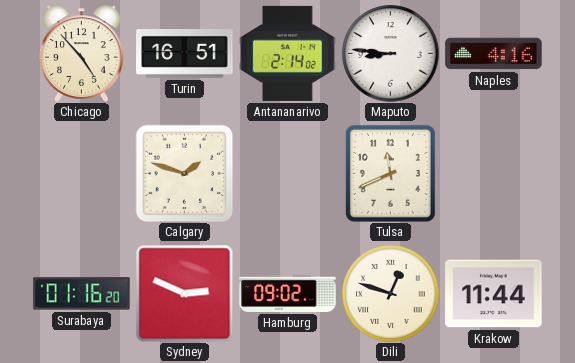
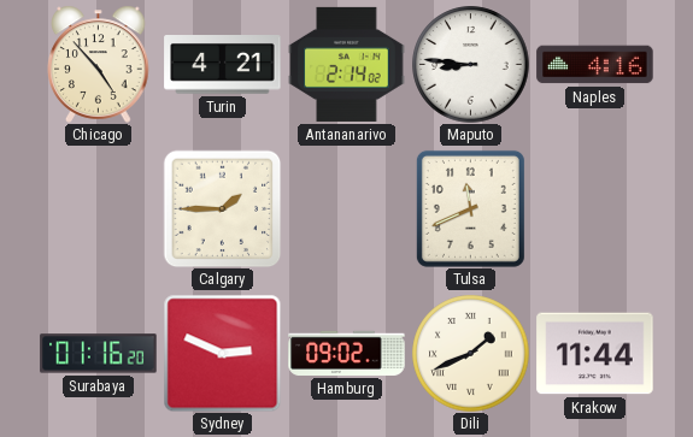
Turin: 16:51 -> 4:21 (223, 65)
Calgary: 1:48 -> 1:45 (222, 208)
Dili: 12:48 -> 1:41 (471, 354)
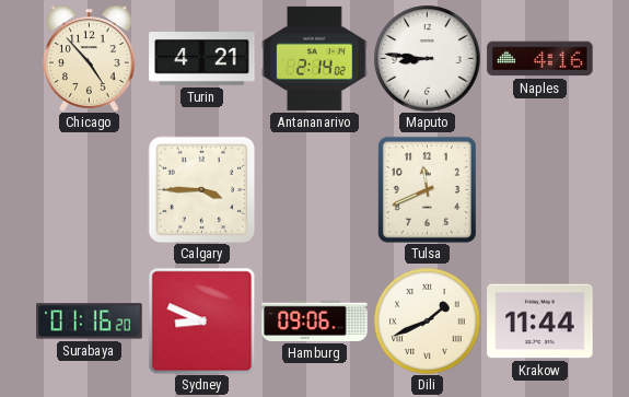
Calgary: 1:45 -> 3:45 (201, 189)
Sydney: 2:49 -> 8:49 (201, 320)
Hamburg: 09:02 -> 09:06 (315, 320)
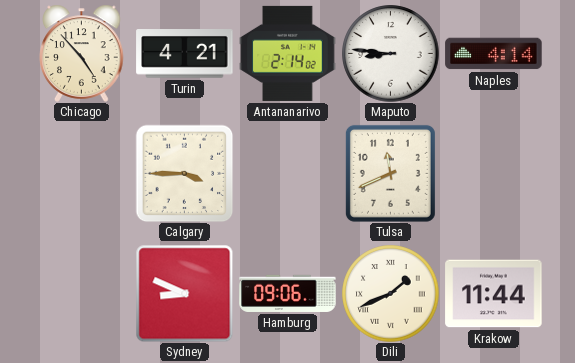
Naples: 4:16 -> 4:14 (494, 54)
Surabaya: 01:16 -> none (90, 322)
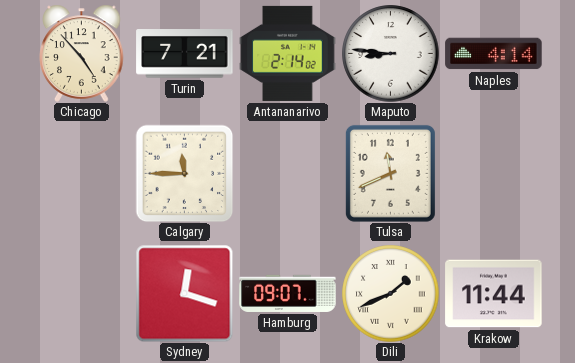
Turin: 4:21 -> 7:21 (185, 54)
Calgary: 3:45 -> 11:45 (184, 173)
Sydney: 8:49 -> 12:18 (184, 293)
Hamburg: 09:06 -> 09:07 (288, 293)
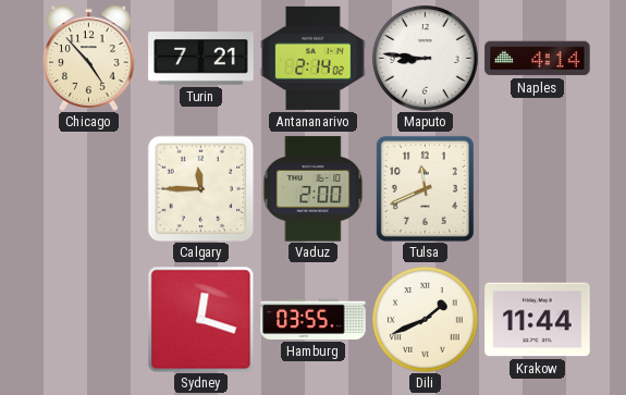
Vaduz: none -> 2:00 (314, 189)
Hamburg: 09:07 -> 03:55 (314, 319)
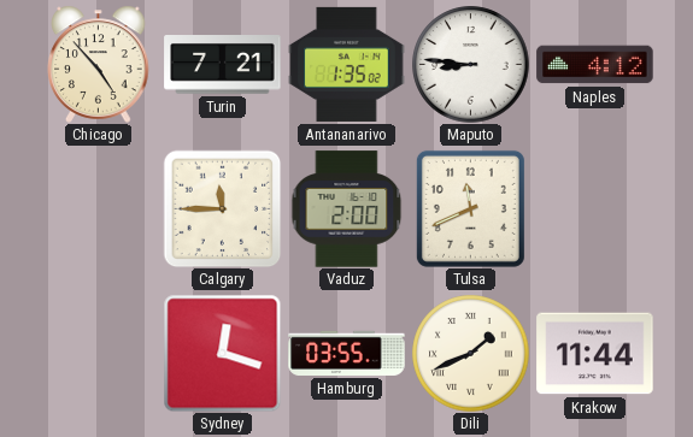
Antananarivo: 2:14 -> 1:35 (347, 64)
Naples: 4:14 -> 4:12 (595, 65)
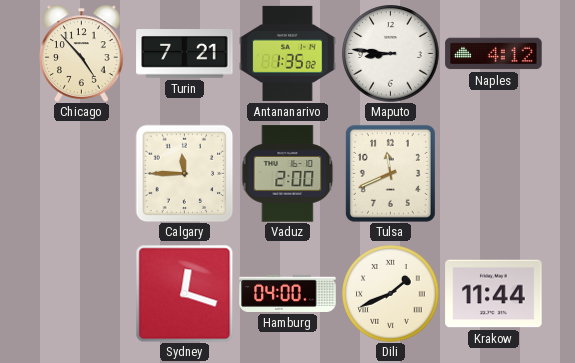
Hamburg: 03:55 -> 04:00 (288, 293)
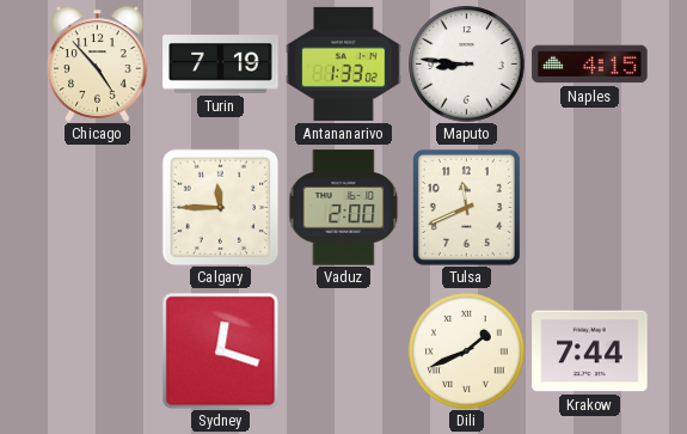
Turin: 7:21 -> 7:19 (221, 65)
Antananarivo: 1:35 -> 1:33 (344, 63)
Naples: 4:12 -> 4:15 (590, 65)
Hamburg: 04:00 -> none (288, 293)
Krakow: 11:44 -> 7:44 (590, 352)
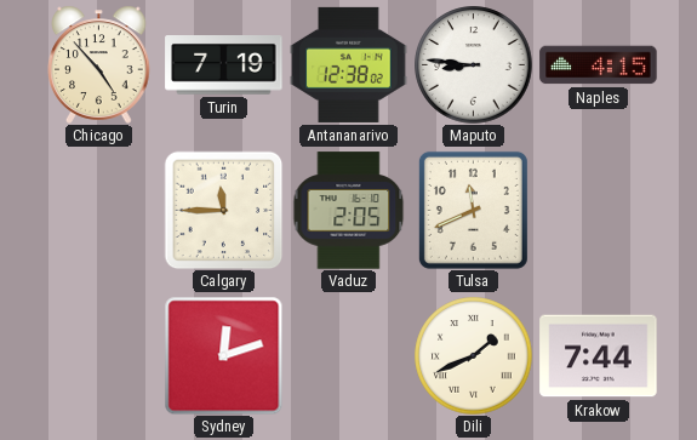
Antananarivo: 1:33 -> 12:38 (349, 64)
Vaduz: 2:00 -> 2:05 (349, 211)
Sydney: 12:18 -> 12:12 (223, 355)
